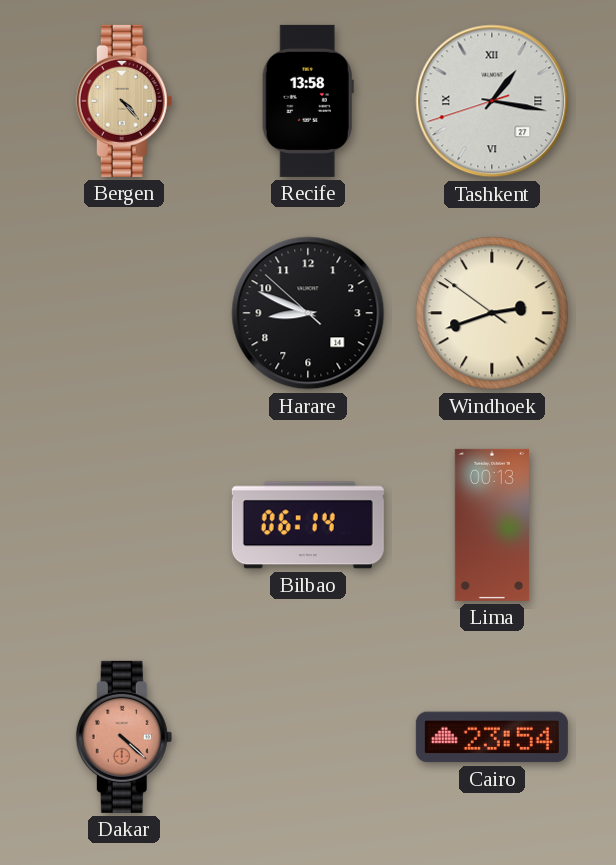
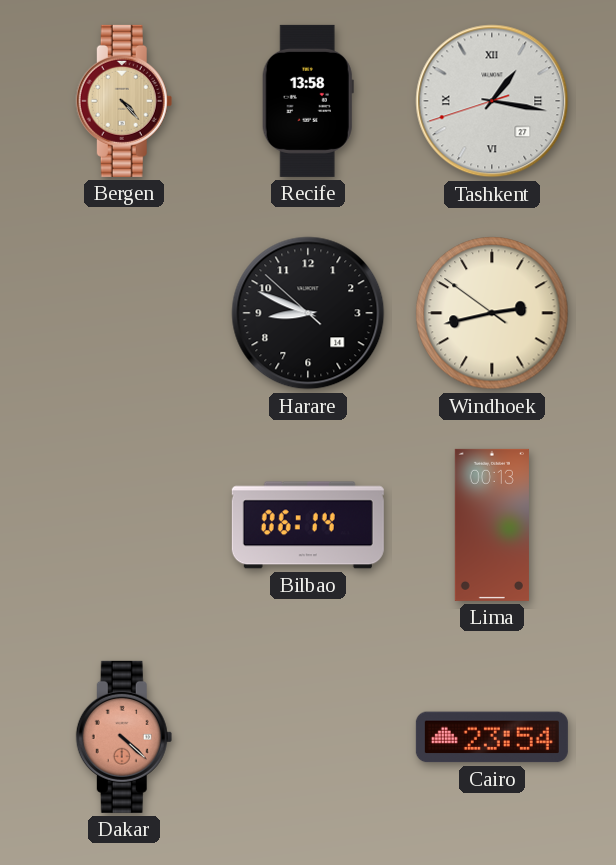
Windhoek: 2:41 -> 2:42 (492, 313)
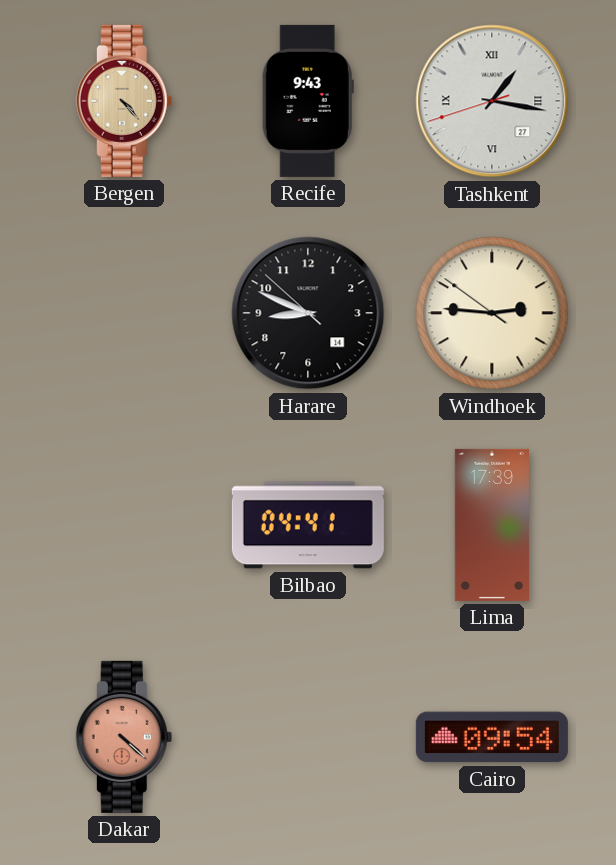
Recife: 13:58 -> 9:43 (308, 101)
Windhoek: 2:42 -> 2:45 (492, 313)
Bilbao: 06:14 -> 04:41 (308, 525)
Lima: 00:13 -> 17:39 (492, 525)
Cairo: 23:54 -> 09:54 (492, 737)
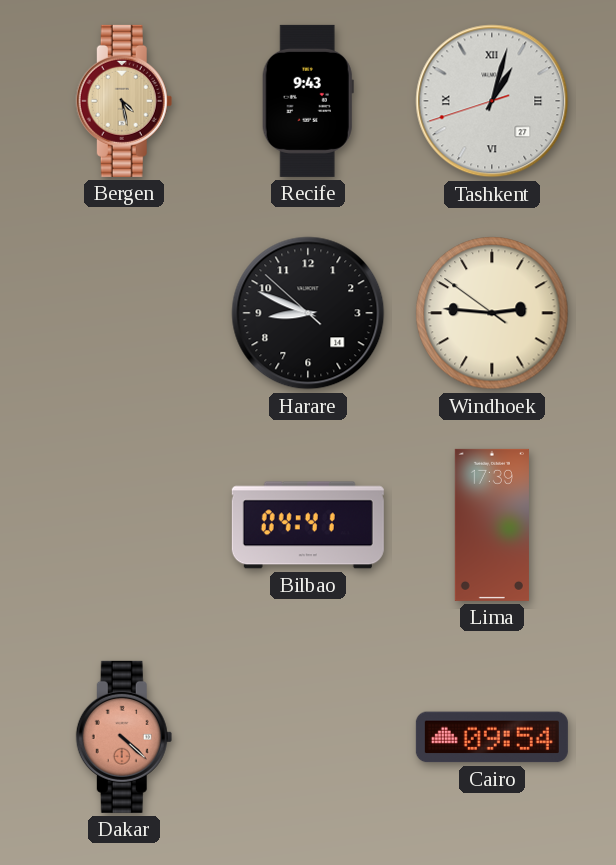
Bergen: 4:23 -> 4:28 (124, 101)
Tashkent: 1:16 -> 1:02 (492, 101)
